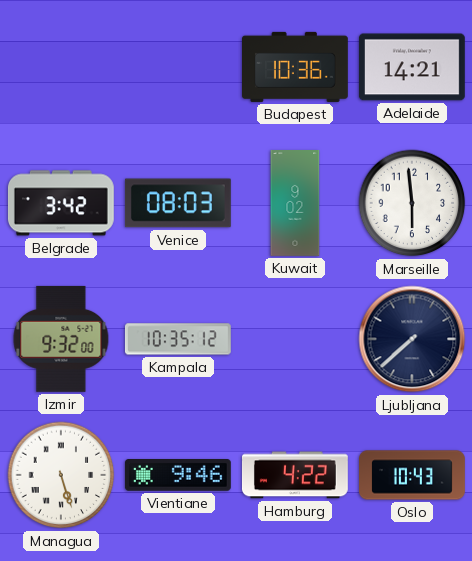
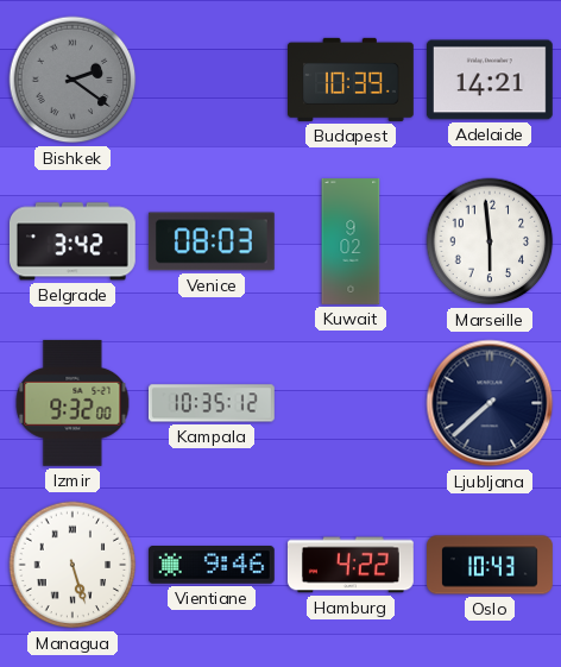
Bishkek: none -> 2:21 (73, 80)
Budapest: 10:36 -> 10:39 (352, 80)
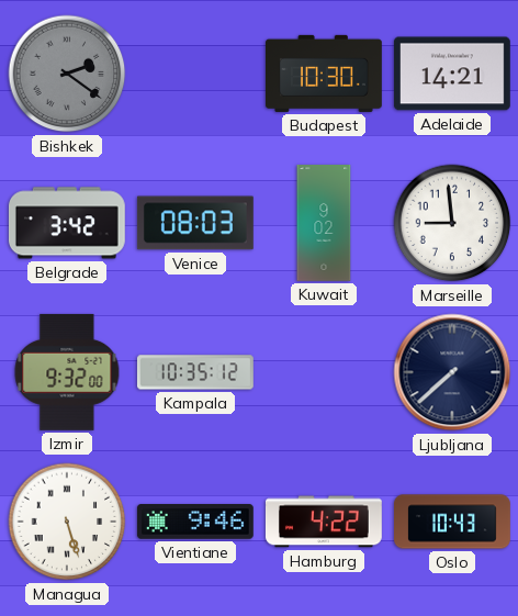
Budapest: 10:39 -> 10:30 (325, 74)
Marseille: 5:59 -> 8:59 (452, 223)
